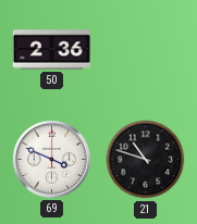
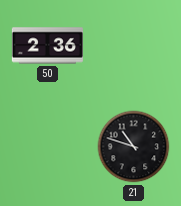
69: 3:49 -> none (51, 159)
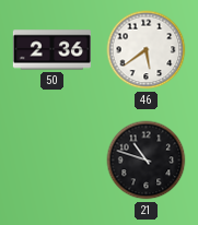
46: none -> 5:39 (147, 50)
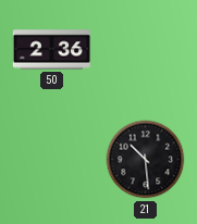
46: 5:39 -> none (147, 50)
21: 10:48 -> 10:29 (146, 160)
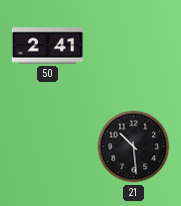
50: 2:36 -> 2:41 (47, 46)
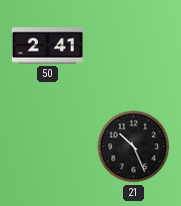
21: 10:29 -> 10:26 (134, 147)
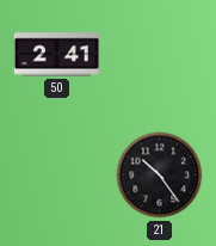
21: 10:26 -> 10:24 (160, 176)
